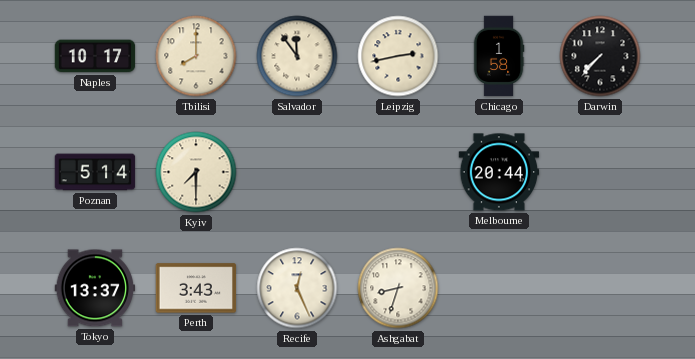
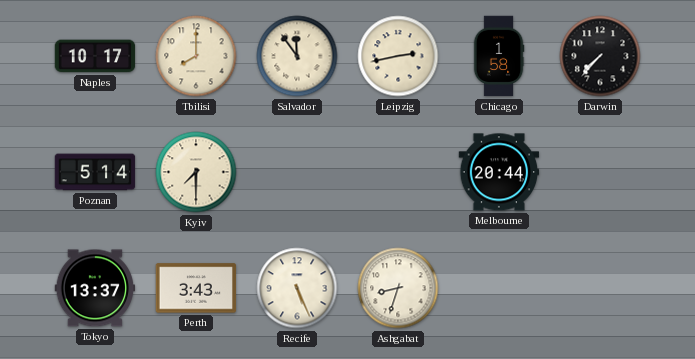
Recife: 12:26 -> 5:26 (297, 288)
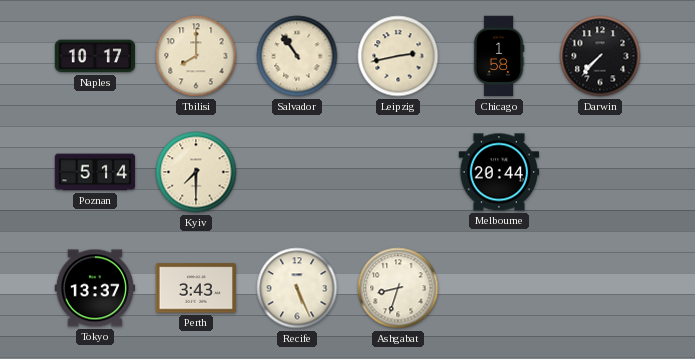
Salvador: 11:54 -> 10:54 (297, 56)
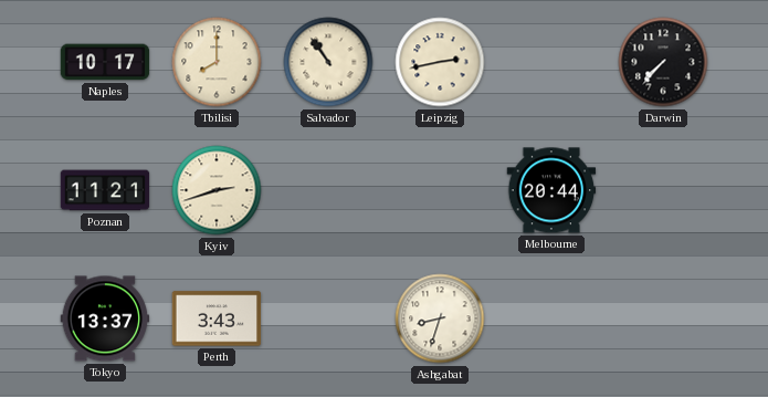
Chicago: 1:58 -> none (499, 56)
Poznan: 5:14 -> 11:21 (105, 190)
Kyiv: 7:30 -> 2:42 (217, 190)
Recife: 5:26 -> none (297, 288)
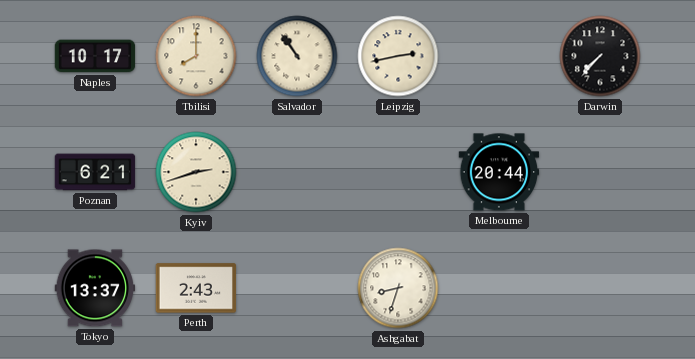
Poznan: 11:21 -> 6:21 (95, 172)
Perth: 3:43 -> 2:43 (196, 288)
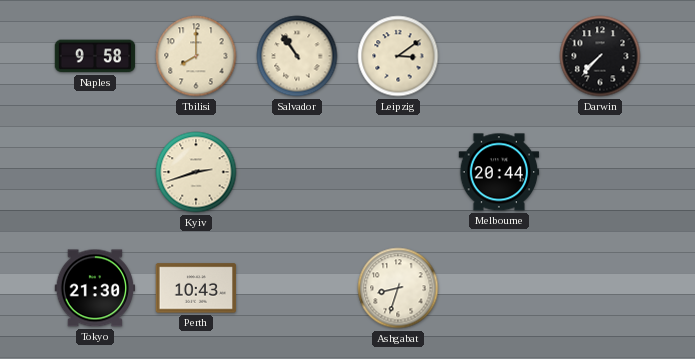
Naples: 10:17 -> 9:58 (95, 56)
Leipzig: 2:43 -> 3:09 (398, 56)
Poznan: 6:21 -> none (95, 172)
Tokyo: 13:37 -> 21:30 (95, 288)
Perth: 2:43 -> 10:43 (196, 288)
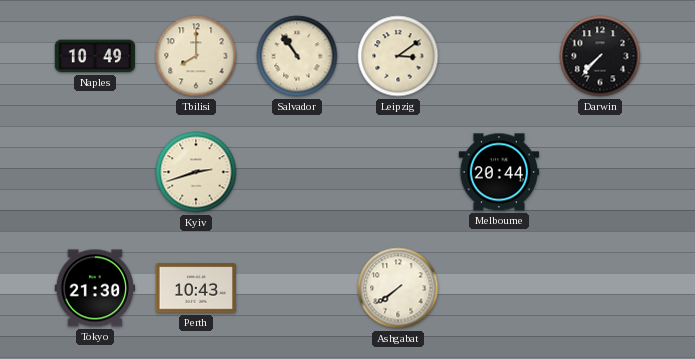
Naples: 9:58 -> 10:49 (95, 56)
Ashgabat: 8:33 -> 7:39 (398, 288)
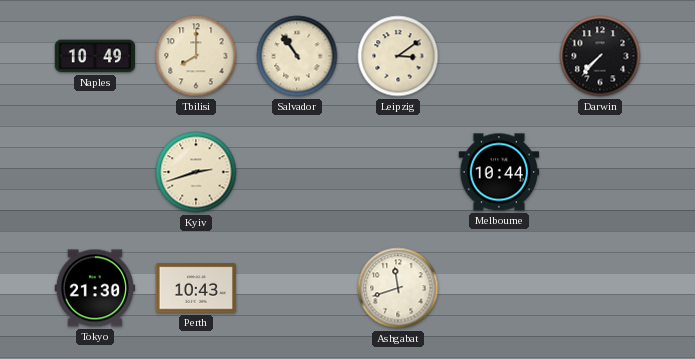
Melbourne: 20:44 -> 10:44 (499, 172)
Ashgabat: 7:39 -> 11:42 (398, 288)
